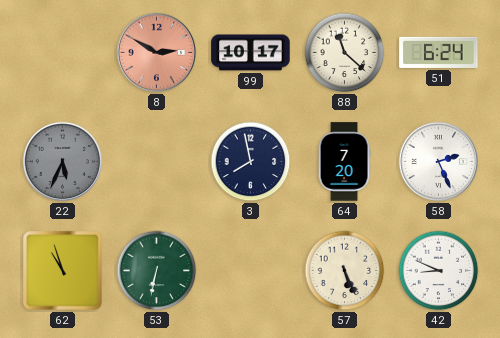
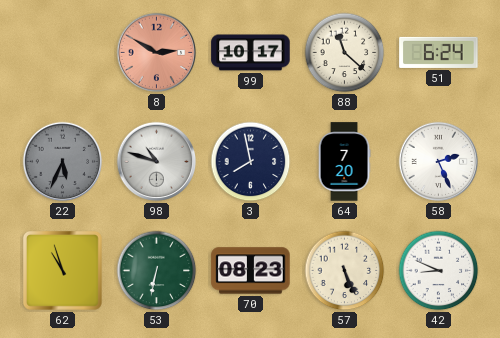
98: none -> 10:48 (157, 162)
70: none -> 08:23 (251, 271)
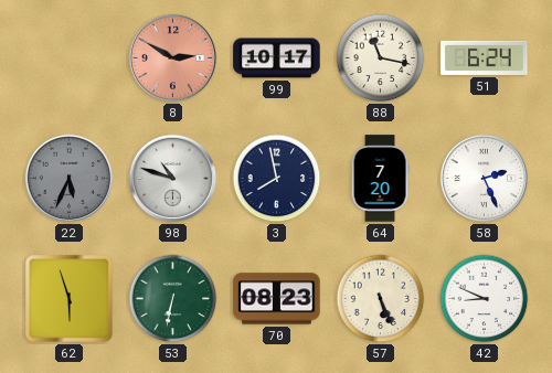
88: 11:22 -> 11:17 (381, 58)
62: 10:57 -> 5:57 (70, 299)
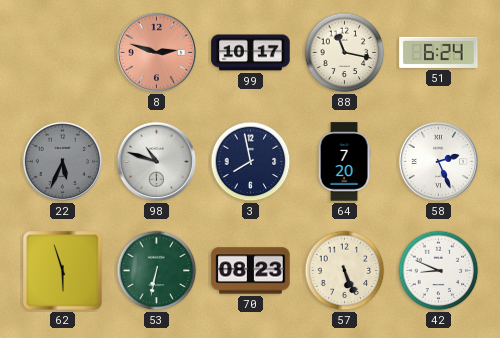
8: 2:50 -> 2:48 (157, 53)
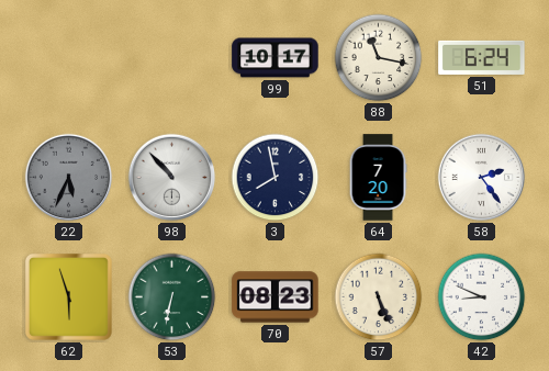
8: 2:48 -> none (157, 53)
98: 10:48 -> 10:53 (172, 178)
58: 2:26 -> 2:24 (482, 178)
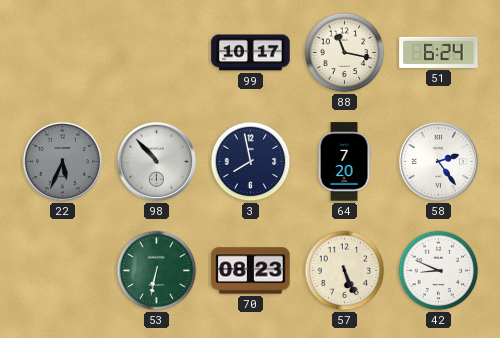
62: 5:57 -> none (69, 297)
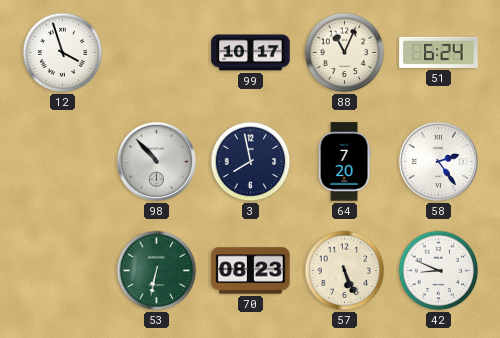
12: none -> 3:57 (63, 53)
88: 11:17 -> 11:04 (345, 53)
22: 5:34 -> none (63, 162)
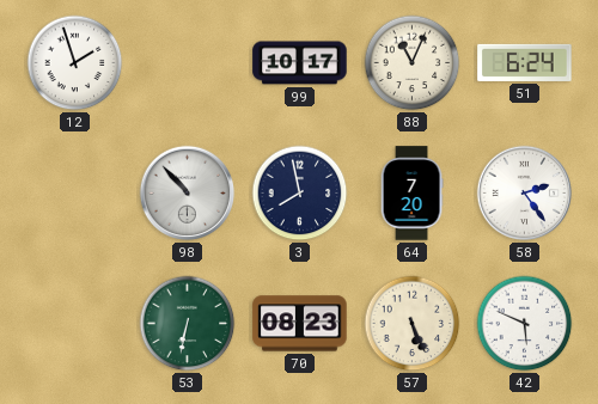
12: 3:57 -> 1:57 (75, 63)
42: 8:49 -> 5:49 (525, 324)
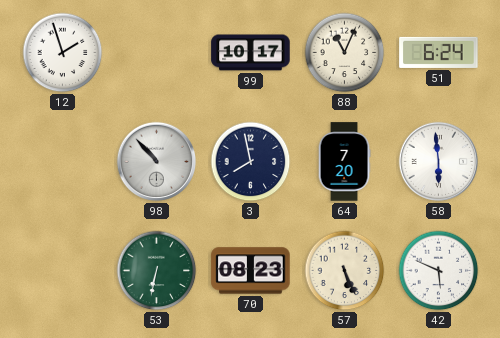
58: 2:24 -> 5:59 (439, 162)
